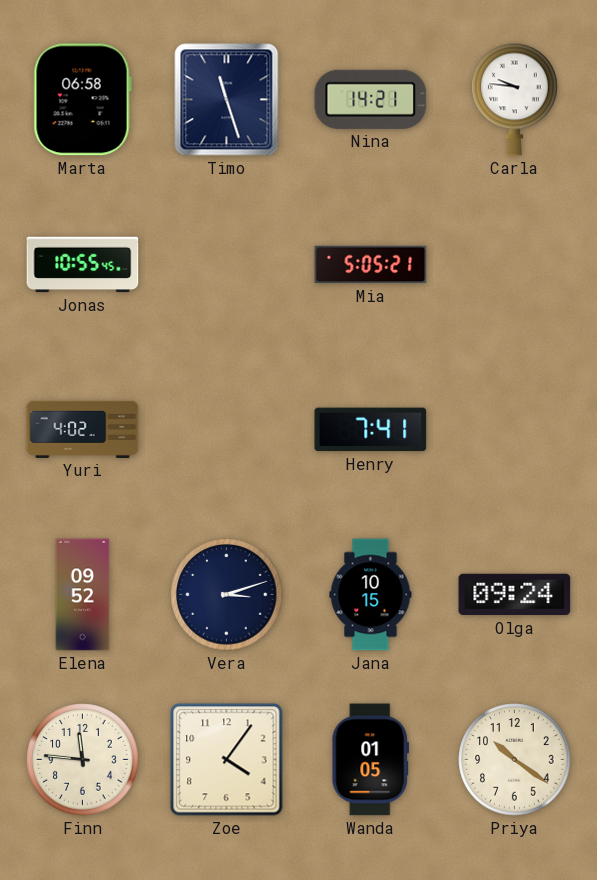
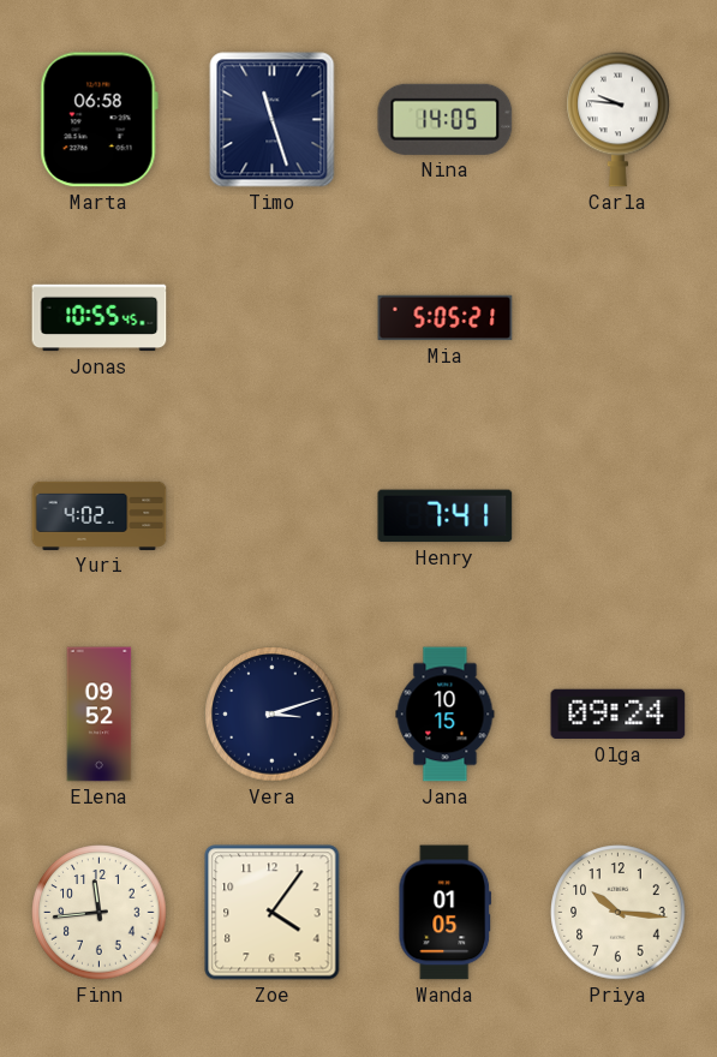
Nina: 14:21 -> 14:05 (446, 119)
Finn: 11:46 -> 11:44 (100, 913)
Priya: 10:21 -> 10:16 (619, 913)
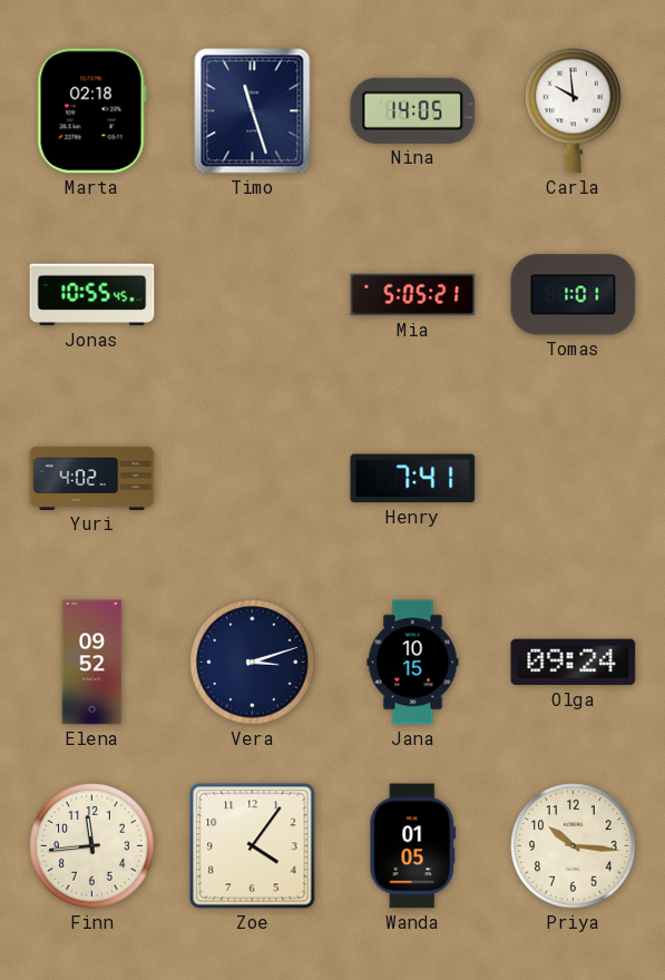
Marta: 06:58 -> 02:18 (91, 111)
Carla: 9:46 -> 9:59 (574, 110)
Tomas: none -> 1:01 (574, 295)
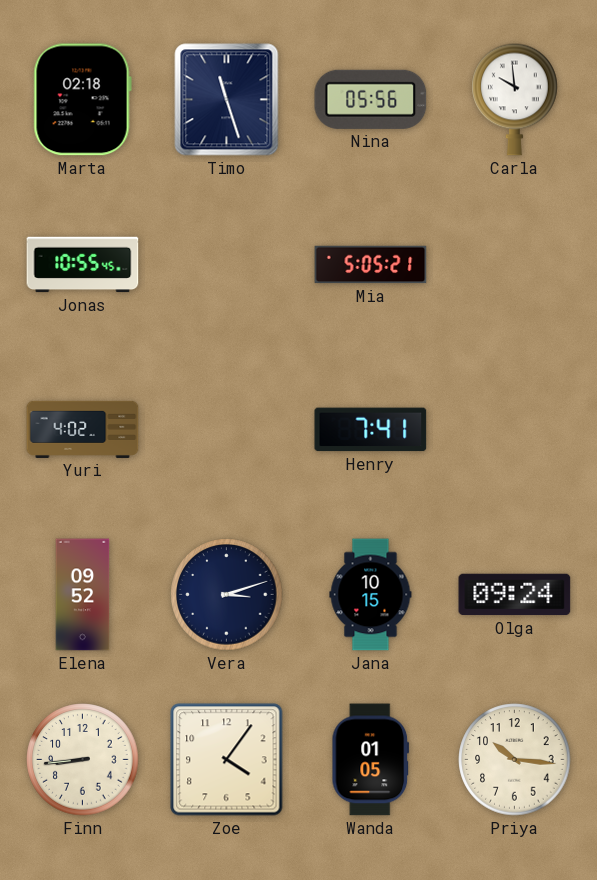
Nina: 14:05 -> 05:56 (371, 99)
Tomas: 1:01 -> none (574, 295)
Finn: 11:44 -> 8:44 (83, 760)
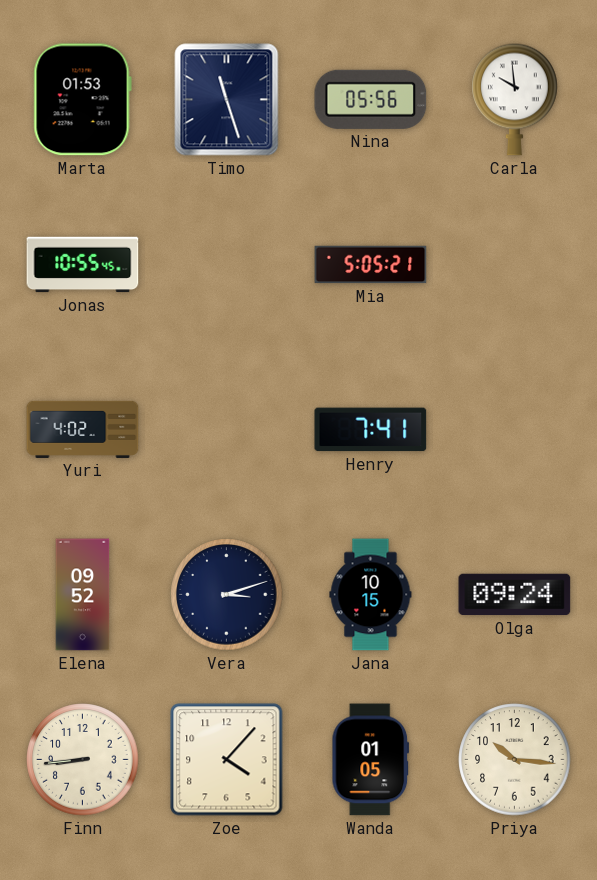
Marta: 02:18 -> 01:53 (82, 100)
Zoe: 4:06 -> 4:07 (227, 760)
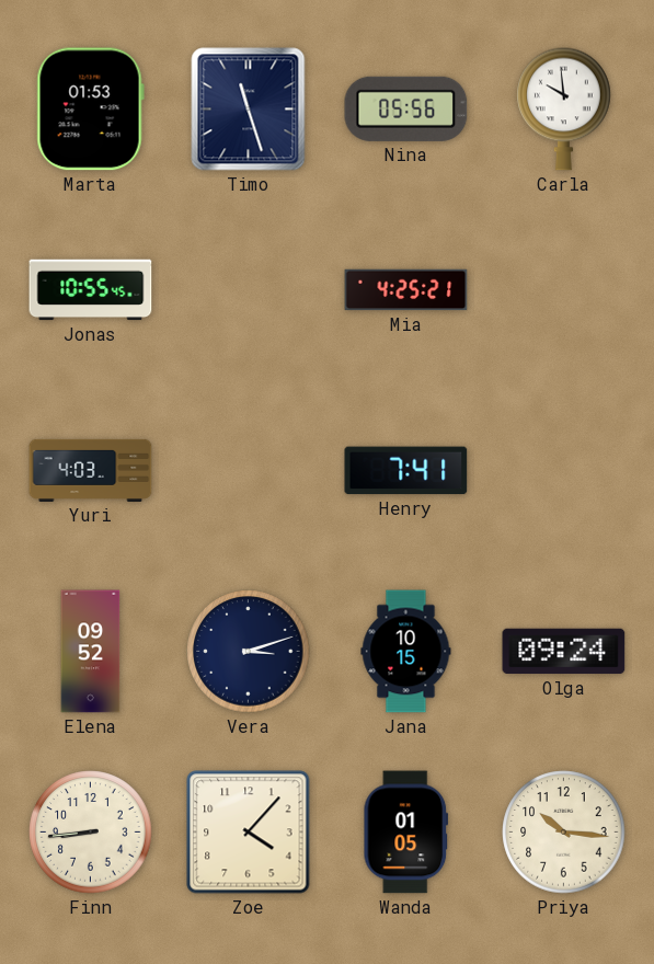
Mia: 5:05 -> 4:25 (406, 290)
Yuri: 4:02 -> 4:03 (91, 470)
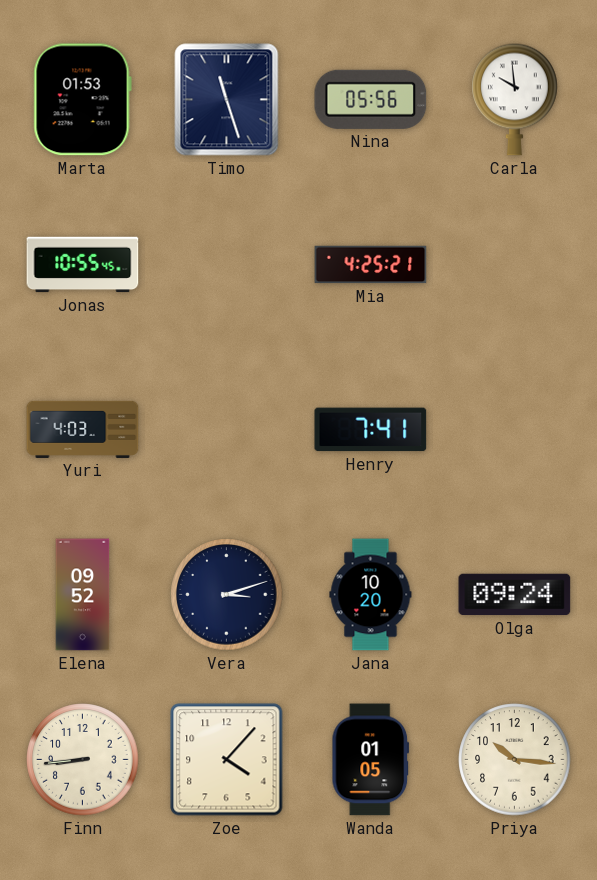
Jana: 10:15 -> 10:20 (371, 595)
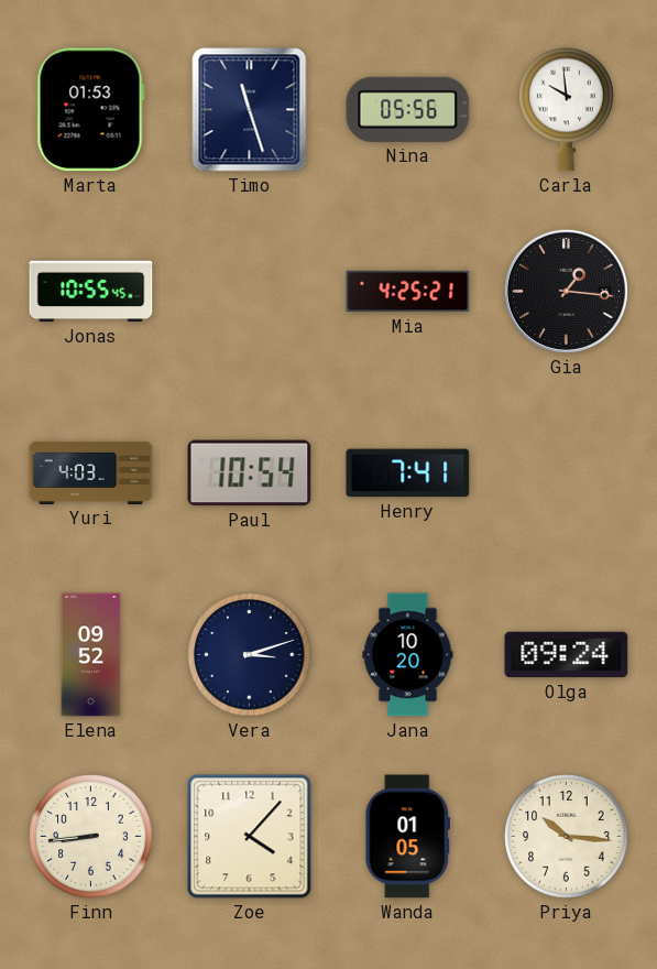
Gia: none -> 1:16 (566, 291)
Paul: none -> 10:54 (250, 473)
